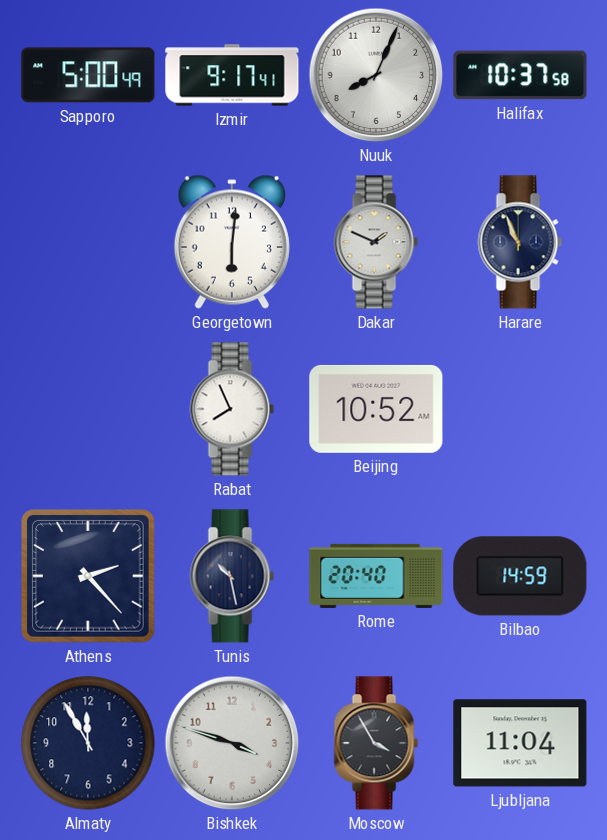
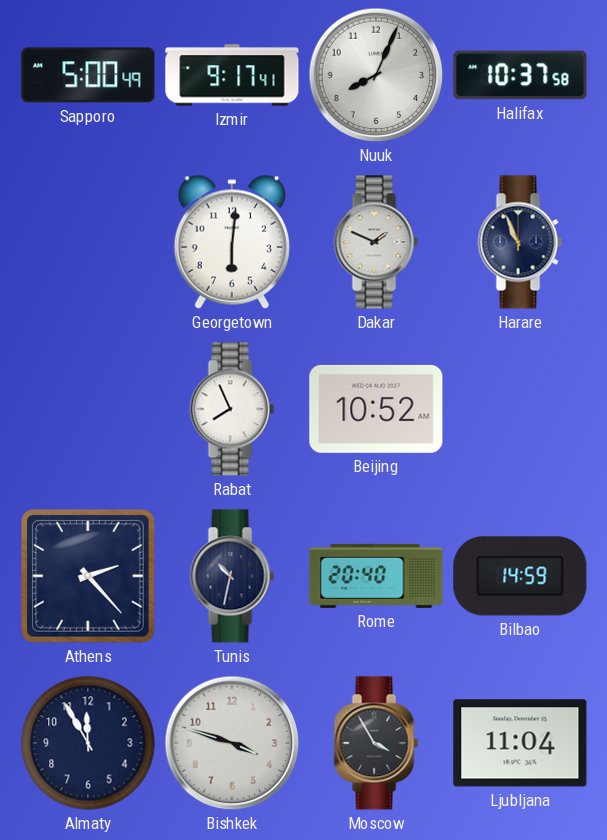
Tunis: 10:28 -> 10:32 (232, 576)
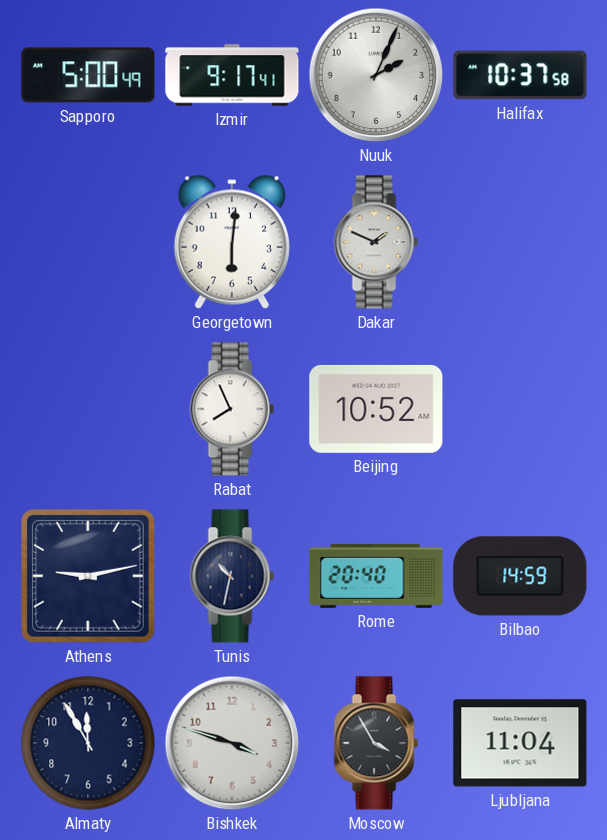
Nuuk: 8:04 -> 2:04 (376, 75)
Harare: 10:56 -> none (520, 242)
Athens: 2:23 -> 9:13 (89, 577)
